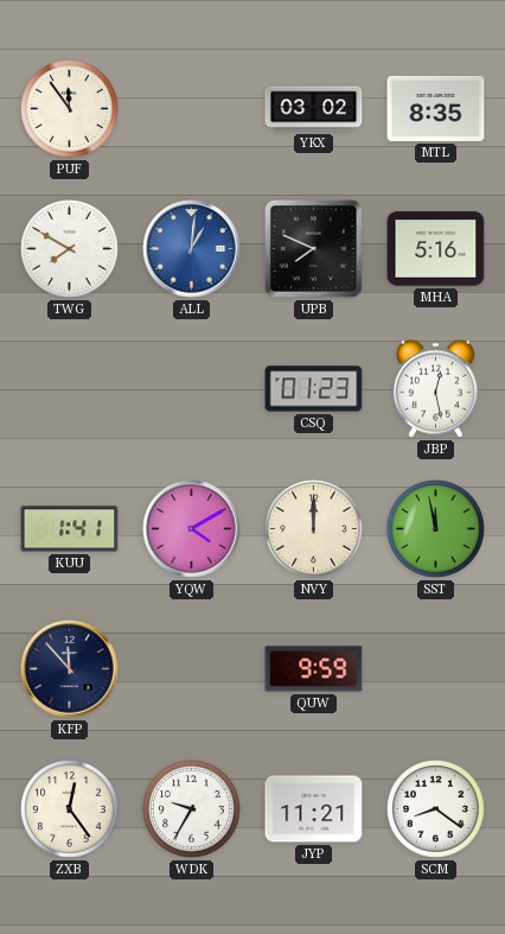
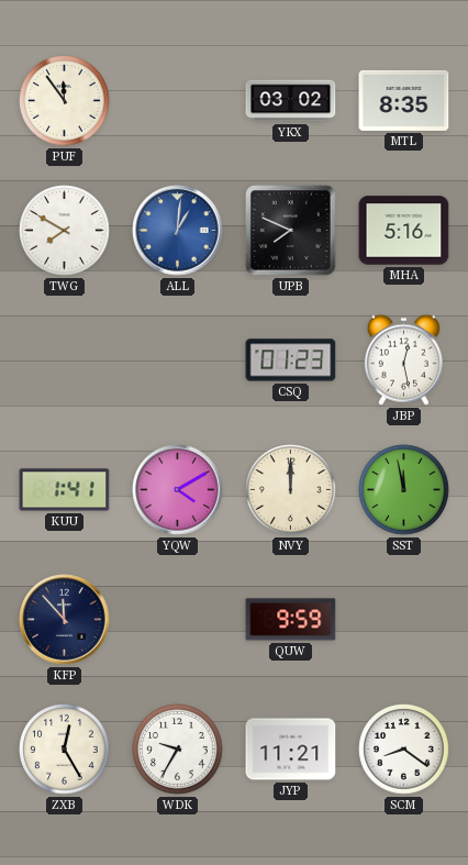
ZXB: 12:24 -> 12:25 (65, 750)
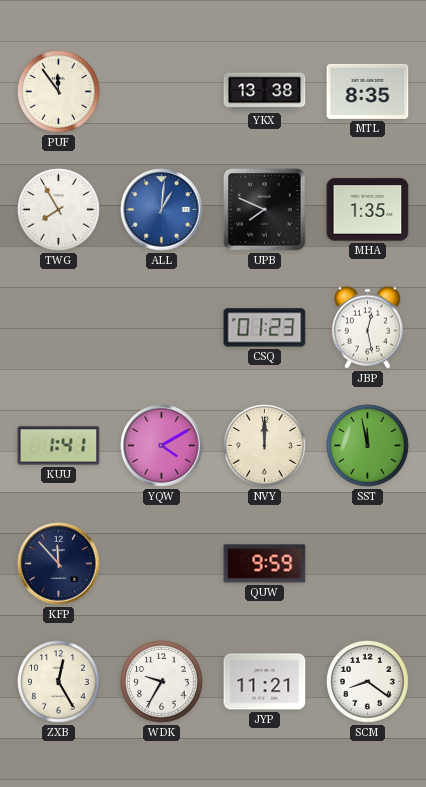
YKX: 03:02 -> 13:38 (265, 92)
TWG: 7:50 -> 7:55 (59, 210)
MHA: 5:16 -> 1:35 (368, 210)
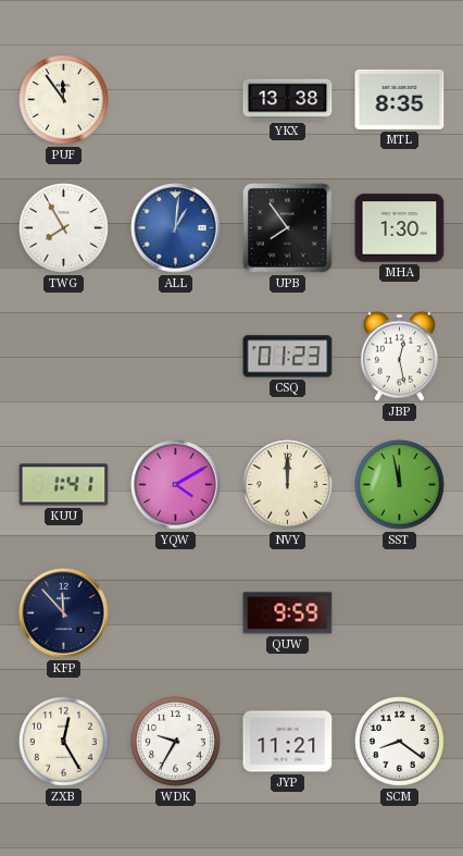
UPB: 7:49 -> 7:54 (288, 228)
MHA: 1:35 -> 1:30 (400, 228)
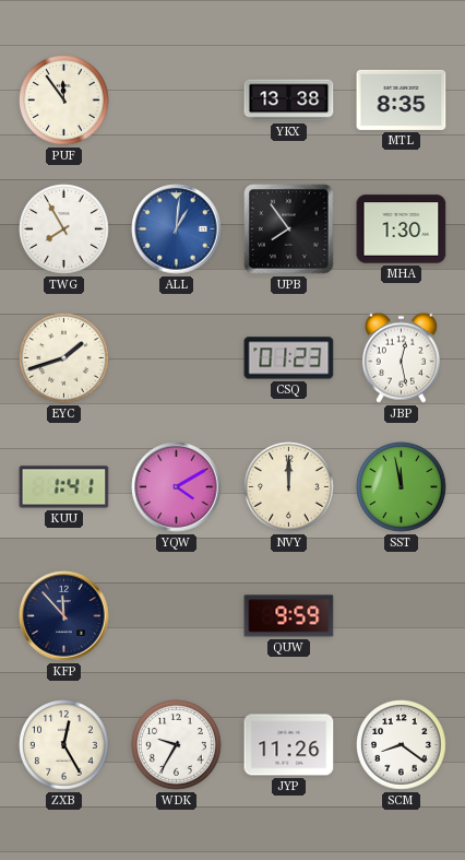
EYC: none -> 1:42 (64, 358)
JYP: 11:21 -> 11:26 (289, 745)
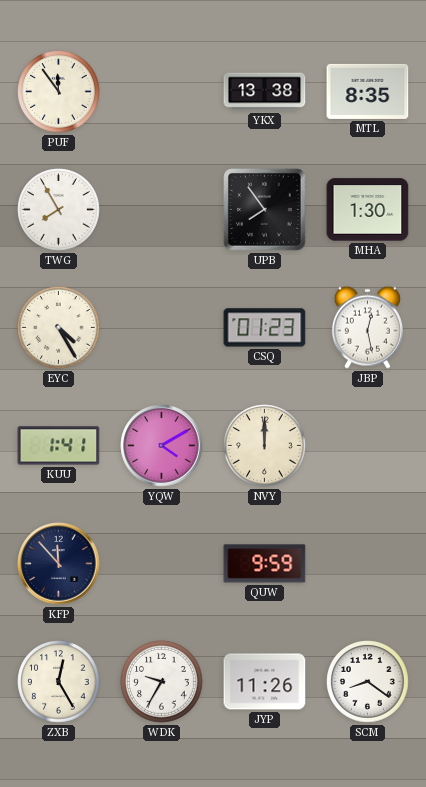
ALL: 1:01 -> none (177, 229)
EYC: 1:42 -> 4:25 (59, 328)
SST: 11:58 -> none (402, 487)
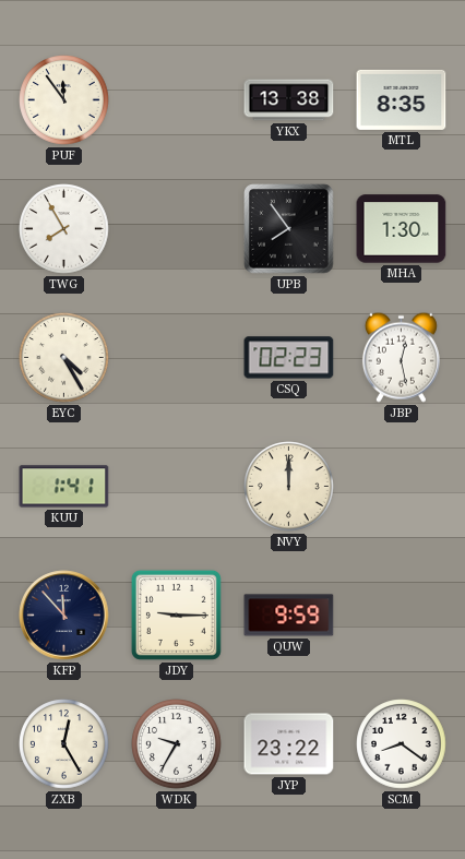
CSQ: 01:23 -> 02:23 (289, 358)
YQW: 4:10 -> none (162, 446)
JDY: none -> 9:15 (176, 615)
JYP: 11:26 -> 23:22 (289, 744)
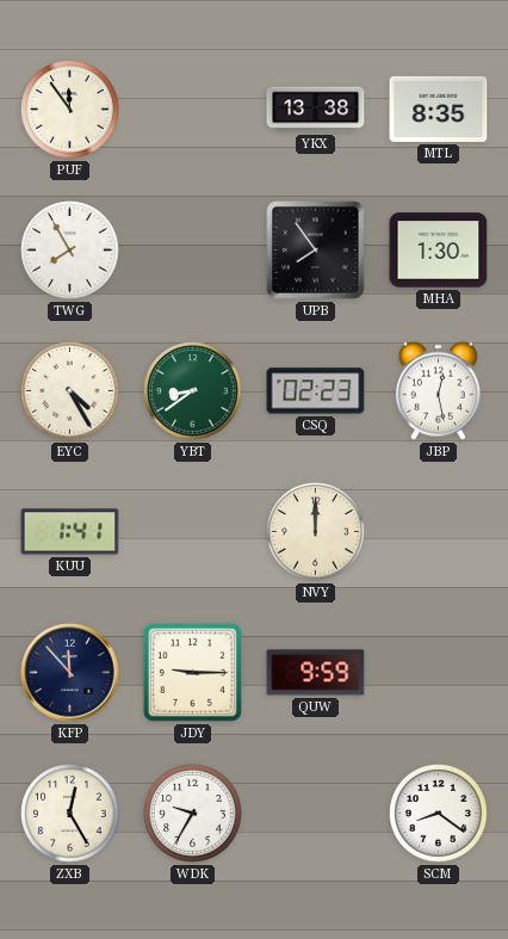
YBT: none -> 8:39 (193, 391)
JYP: 23:22 -> none (289, 744)
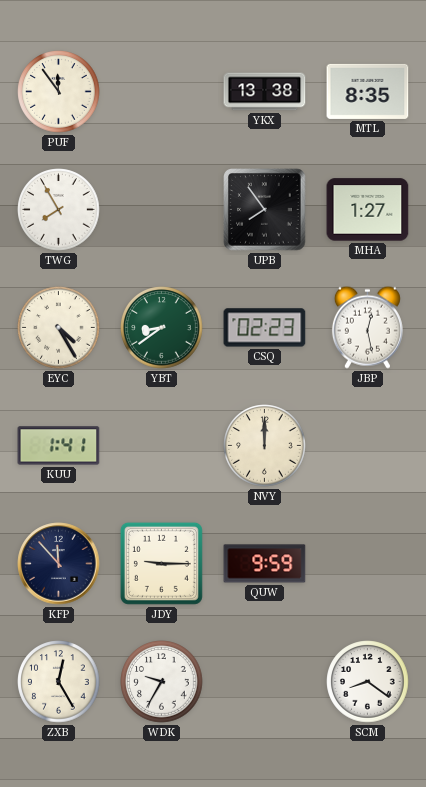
MHA: 1:30 -> 1:27 (368, 210)
